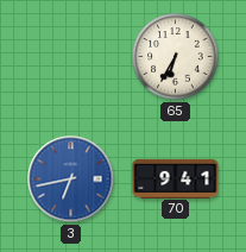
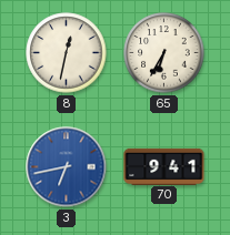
8: none -> 12:32 (67, 53)
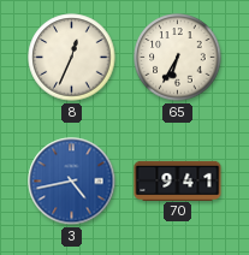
8: 12:32 -> 12:34 (72, 58)
3: 6:43 -> 4:43 (72, 182)
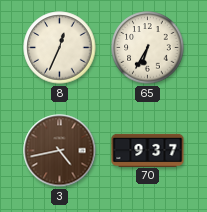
3 dial: blue -> brown (60, 151)
70: 9:41 -> 9:37 (148, 150)
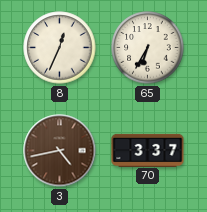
70: 9:37 -> 3:37 (148, 150)
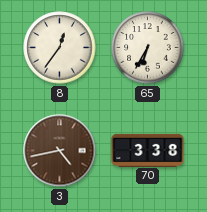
8: 12:34 -> 12:36 (60, 48)
70: 3:37 -> 3:38 (148, 150)
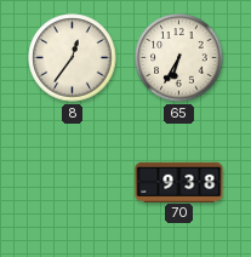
3: 4:43 -> none (60, 151)
70: 3:38 -> 9:38 (179, 182)
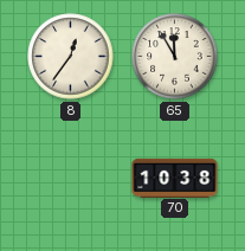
65: 6:35 -> 11:55 (175, 57)
70: 9:38 -> 10:38 (175, 178)
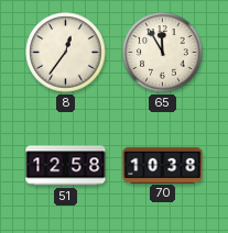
51: none -> 12:58 (66, 166)
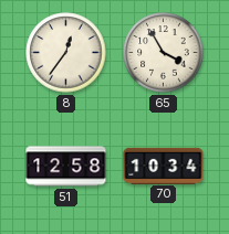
65: 11:55 -> 3:55 (164, 53)
70: 10:38 -> 10:34 (164, 166)
